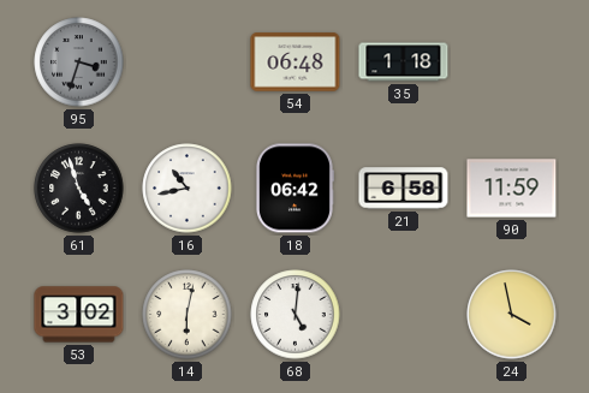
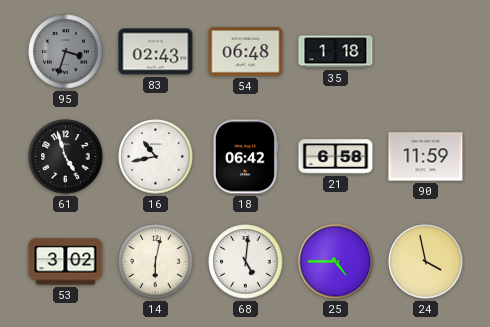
83: none -> 02:43 (156, 52)
25: none -> 4:45 (336, 262)
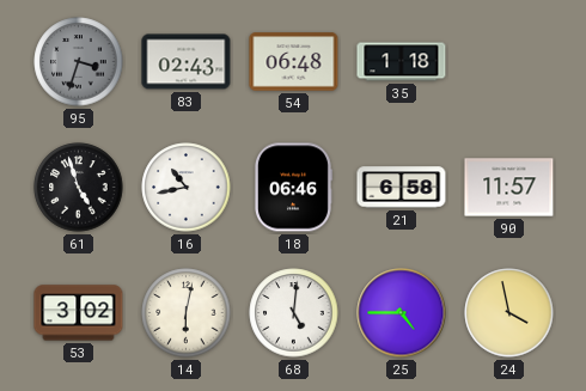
18: 06:42 -> 06:46 (293, 188)
90: 11:59 -> 11:57 (509, 188)
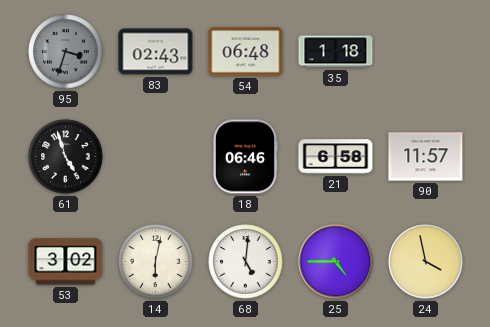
16: 10:43 -> none (187, 188)
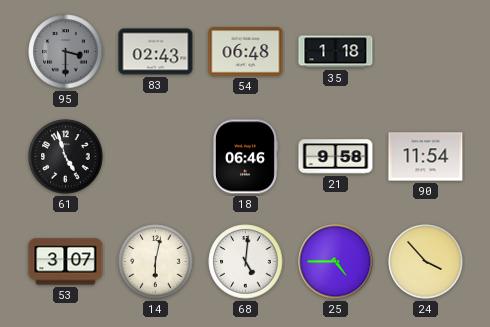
95: 3:33 -> 3:30 (66, 52)
21: 6:58 -> 9:58 (336, 157)
90: 11:57 -> 11:54 (426, 157)
53: 3:02 -> 3:07 (66, 262)
24: 3:58 -> 3:53 (426, 262)
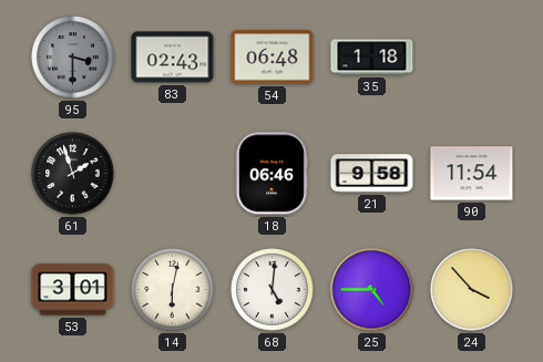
61: 4:57 -> 1:57 (73, 174)
53: 3:07 -> 3:01 (73, 290)
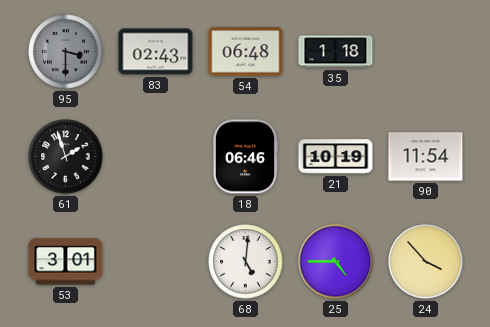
21: 9:58 -> 10:19 (336, 157)
14: 6:02 -> none (173, 290)
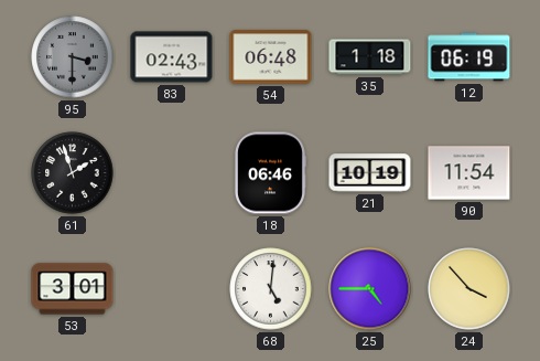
12: none -> 06:19 (469, 57)
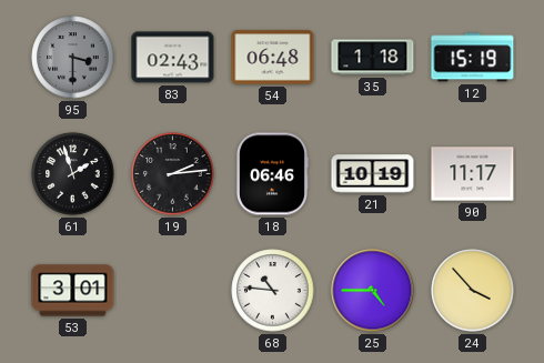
12: 06:19 -> 15:19 (473, 58)
19: none -> 2:14 (173, 174)
90: 11:54 -> 11:17 (473, 174)
68: 5:01 -> 10:46 (273, 291)
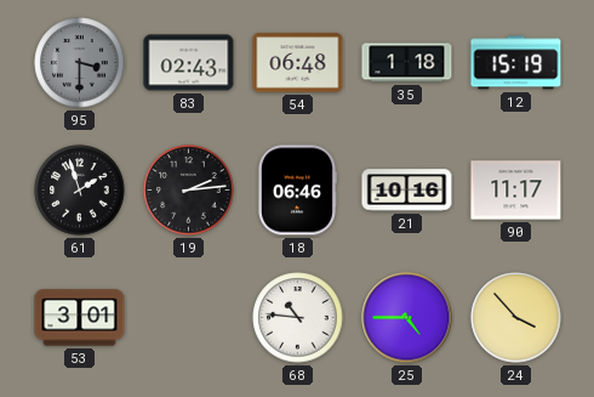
21: 10:19 -> 10:16 (407, 191)
